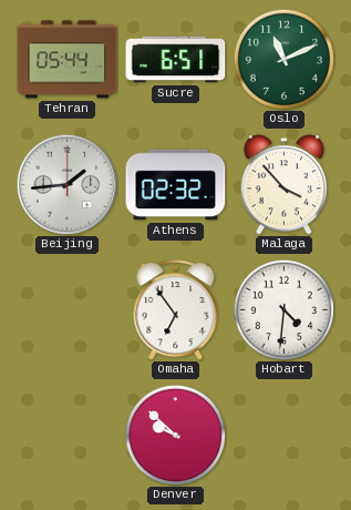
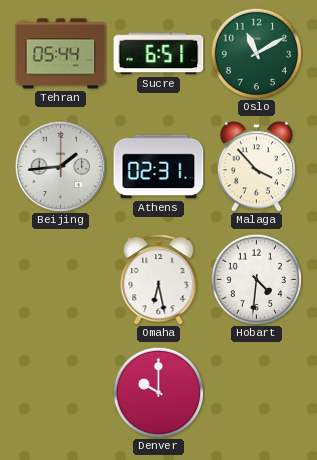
Oslo: 11:11 -> 11:10 (256, 53)
Athens: 02:32 -> 02:31 (159, 167)
Omaha: 6:54 -> 6:28 (159, 280)
Denver: 9:52 -> 10:00 (158, 392)
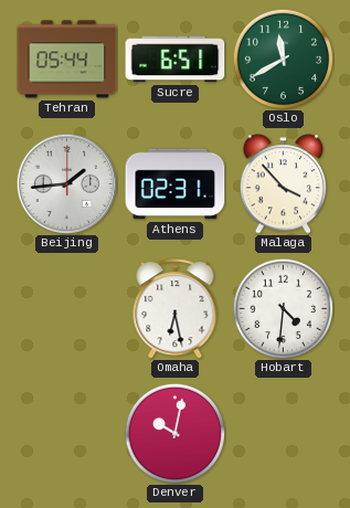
Oslo: 11:10 -> 11:40 (283, 59)
Denver: 10:00 -> 10:02 (174, 433)
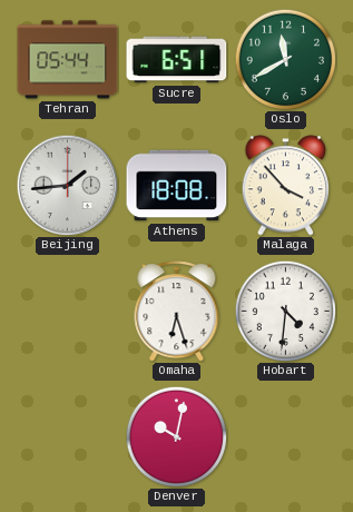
Athens: 02:31 -> 18:08 (177, 186)
Omaha: 6:28 -> 6:27 (177, 312)
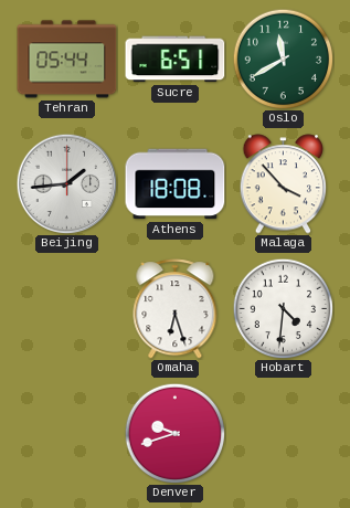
Denver: 10:02 -> 9:42 (174, 433)
